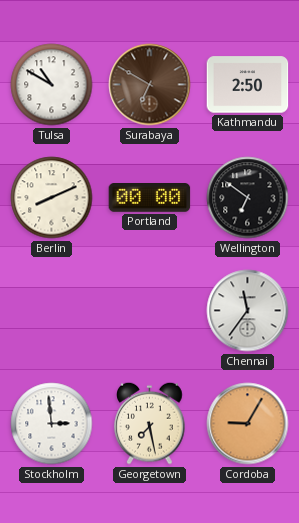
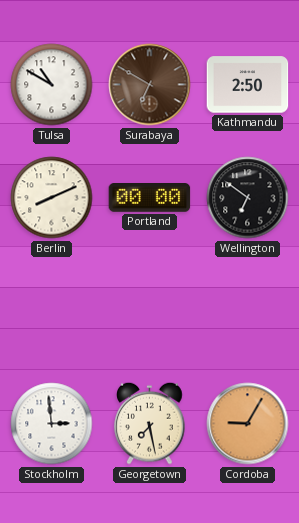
Chennai: 11:36 -> none (248, 311)
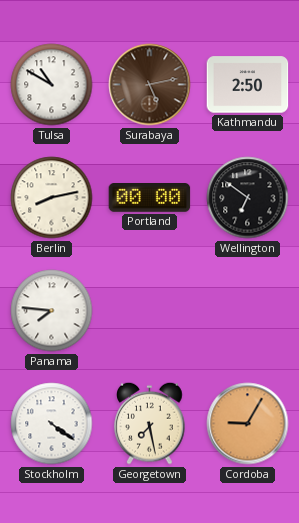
Surabaya: 6:50 -> 5:13 (150, 85)
Berlin: 8:11 -> 8:13 (52, 198)
Panama: none -> 7:46 (52, 311)
Stockholm: 2:59 -> 4:21 (52, 424)
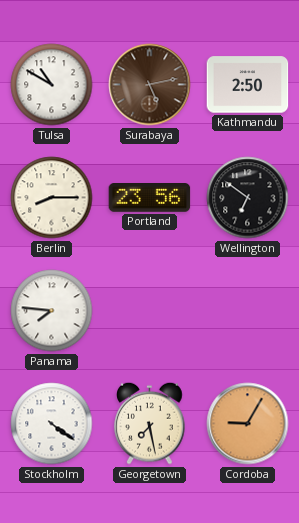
Berlin: 8:13 -> 8:15 (52, 198)
Portland: 00:00 -> 23:56 (150, 198)
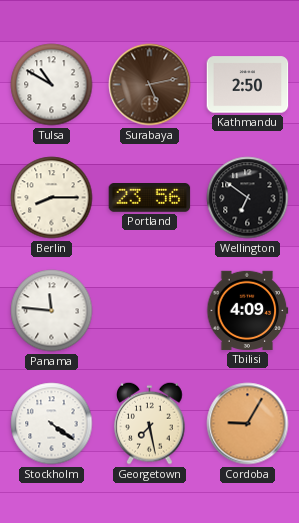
Panama: 7:46 -> 11:46 (52, 311)
Tbilisi: none -> 4:09 (248, 310)
